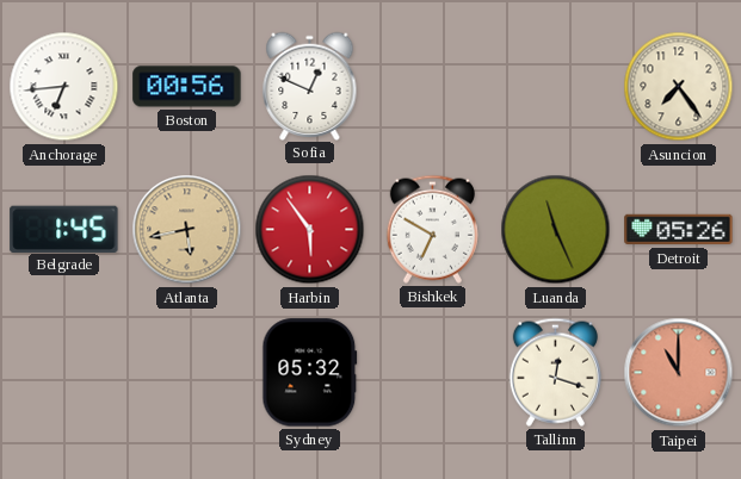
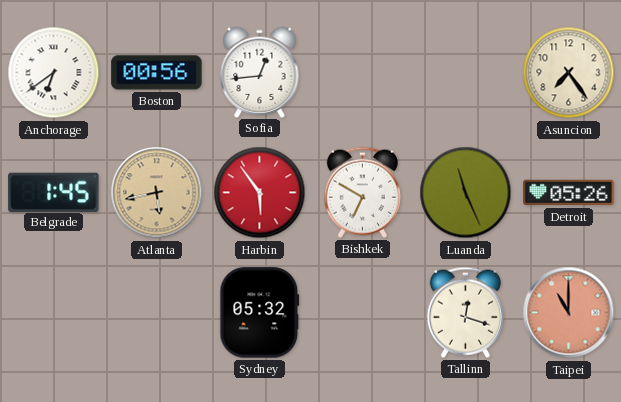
Anchorage: 6:44 -> 6:39 (54, 73)
Sofia: 12:49 -> 12:44 (260, 72)
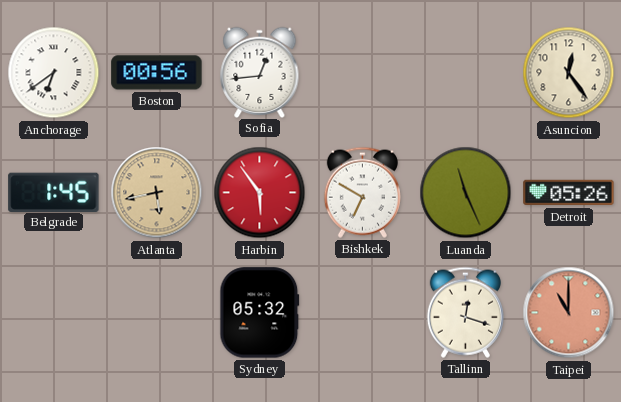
Asuncion: 7:24 -> 12:24 (569, 73)
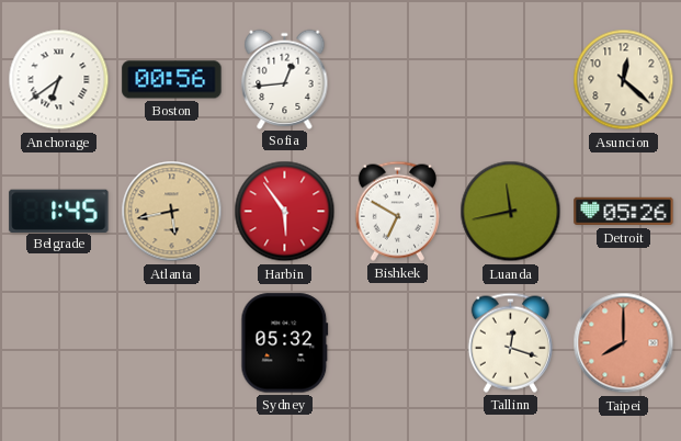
Asuncion: 12:24 -> 12:22 (624, 80)
Luanda: 11:26 -> 11:43 (511, 212)
Taipei: 11:00 -> 8:00 (624, 343)
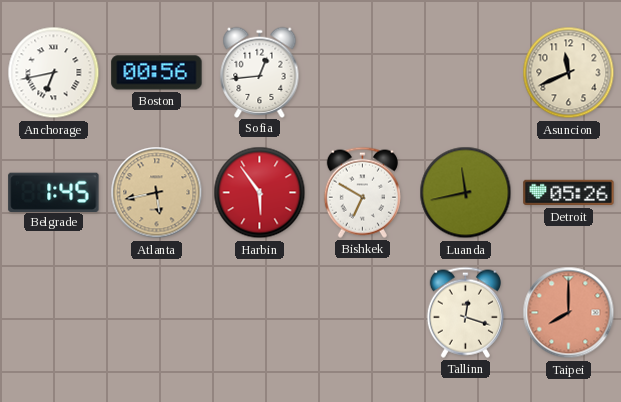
Anchorage: 6:39 -> 6:43 (54, 73)
Asuncion: 12:22 -> 11:41 (569, 73)
Sydney: 05:32 -> none (285, 343)
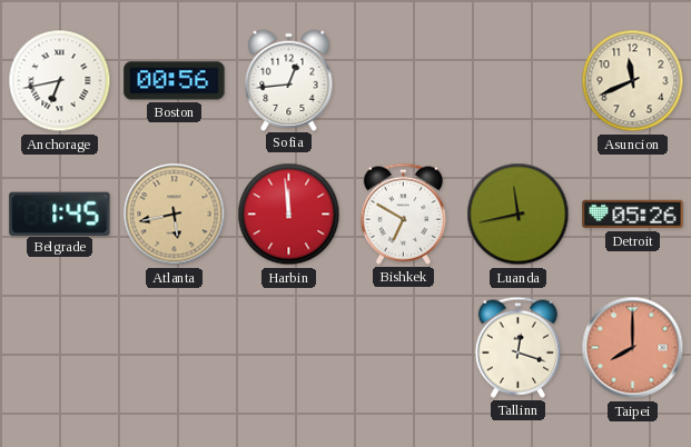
Harbin: 5:54 -> 11:59 (289, 215)
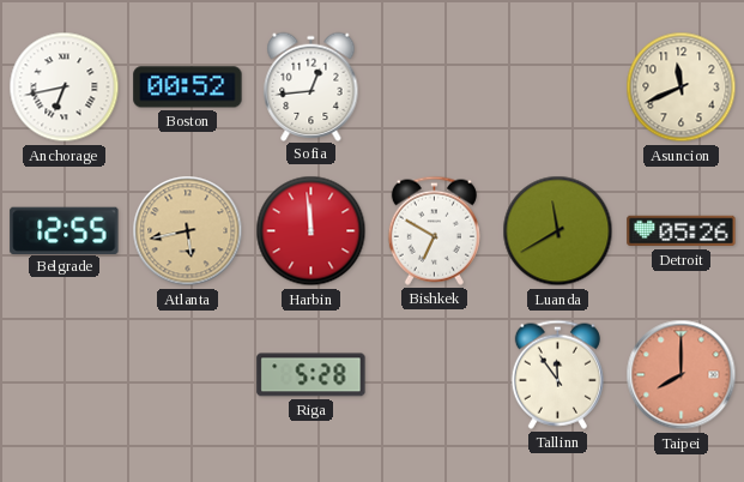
Boston: 00:56 -> 00:52 (188, 88)
Belgrade: 1:45 -> 12:55 (65, 230)
Luanda: 11:43 -> 11:40 (558, 231)
Riga: none -> 5:28 (311, 375)
Tallinn: 12:18 -> 11:54 (557, 374)
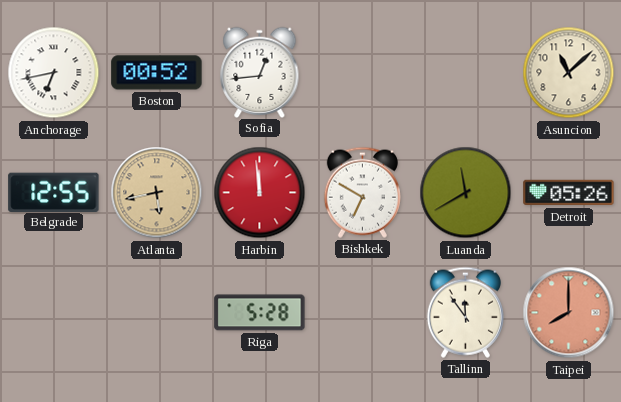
Asuncion: 11:41 -> 11:08 (569, 73)
